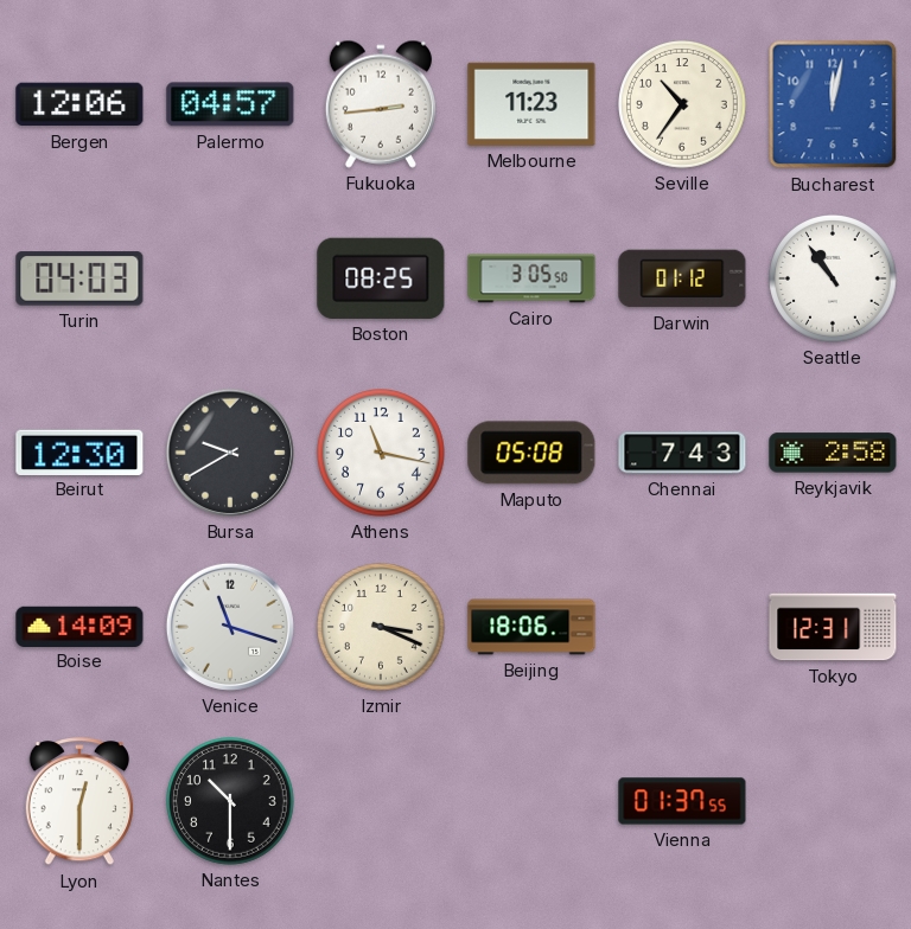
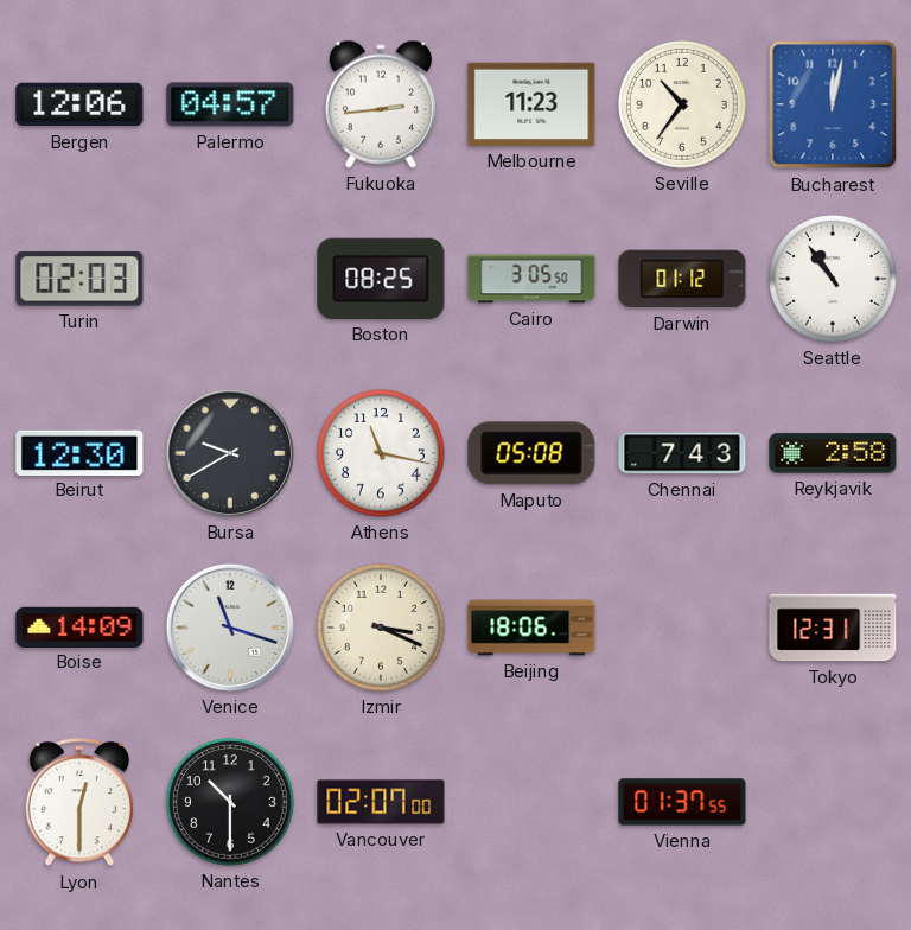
Turin: 04:03 -> 02:03 (79, 279)
Vancouver: none -> 02:07 (381, 802)
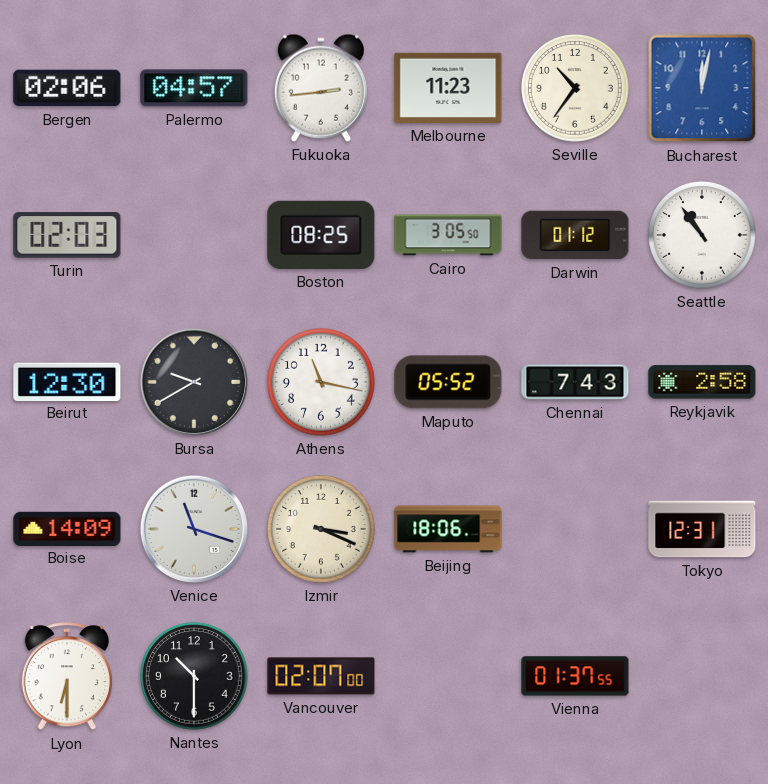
Bergen: 12:06 -> 02:06 (67, 88)
Maputo: 05:08 -> 05:52 (448, 382)
Lyon: 12:30 -> 6:30 (66, 677)
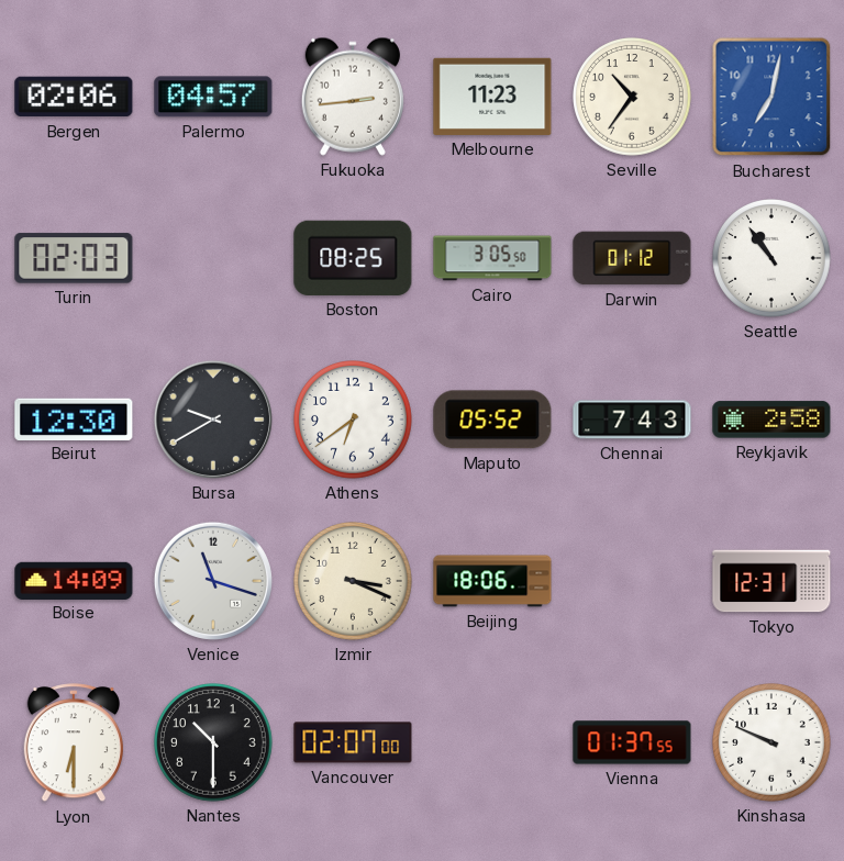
Bucharest: 12:02 -> 7:02 (771, 97)
Athens: 11:17 -> 6:39 (354, 421)
Kinshasa: none -> 9:49 (773, 743)
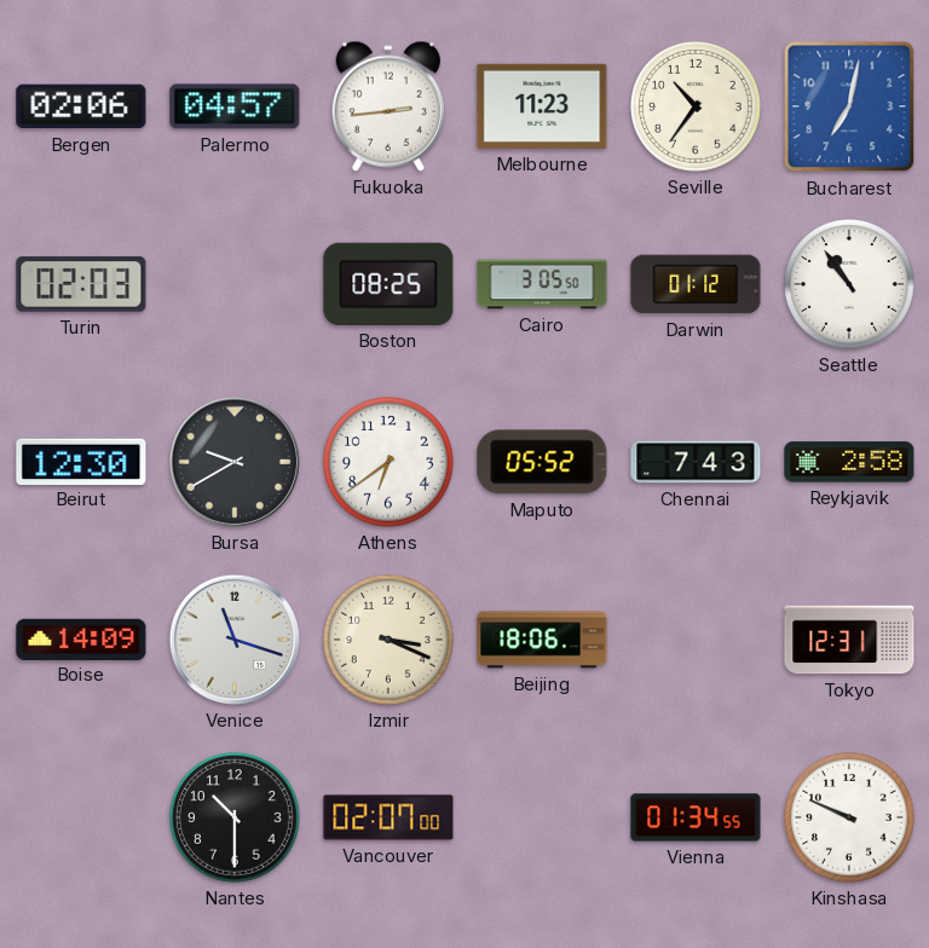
Lyon: 6:30 -> none (73, 743)
Vienna: 01:37 -> 01:34 (696, 817)
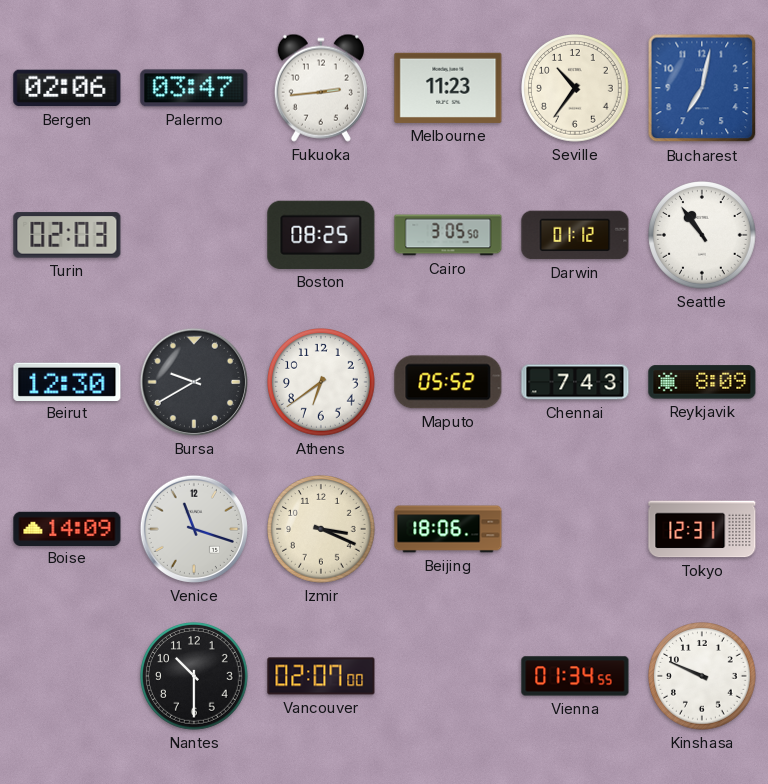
Palermo: 04:57 -> 03:47 (194, 88)
Reykjavik: 2:58 -> 8:09 (702, 382)
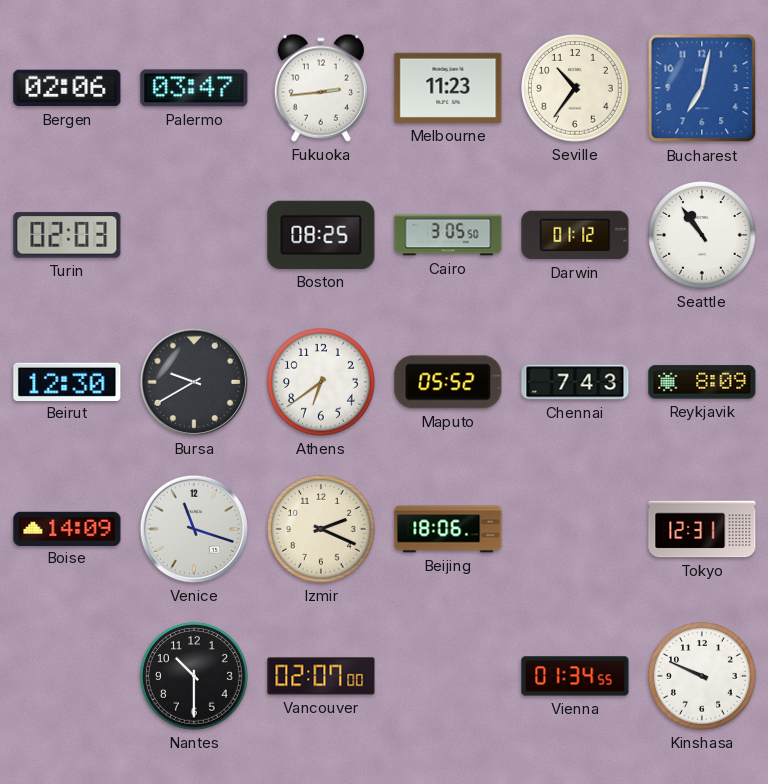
Izmir: 3:19 -> 2:19 (322, 530)
